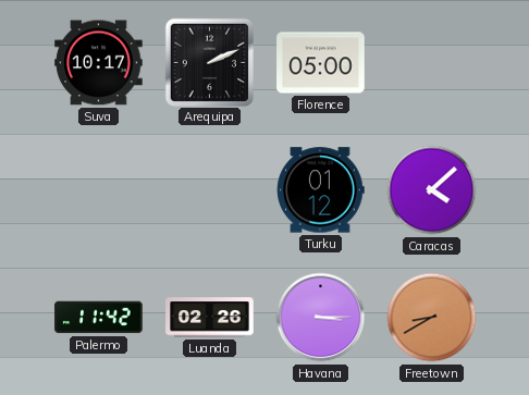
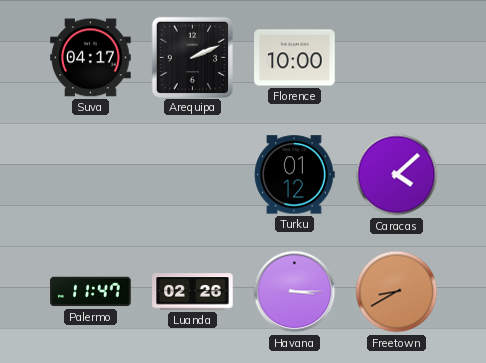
Suva: 10:17 -> 04:17 (91, 58)
Florence: 05:00 -> 10:00 (295, 58)
Palermo: 11:42 -> 11:47 (91, 292)
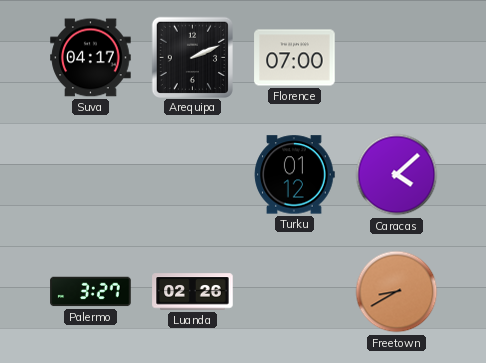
Florence: 10:00 -> 07:00 (295, 58)
Palermo: 11:47 -> 3:27 (91, 292)
Havana: 3:15 -> none (295, 292)
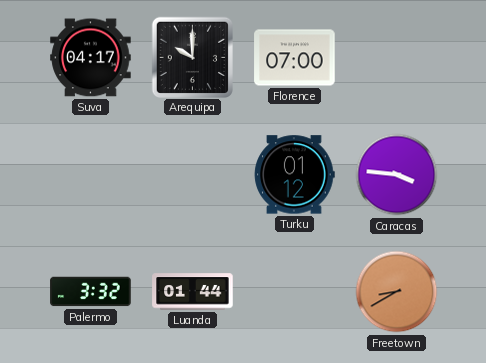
Arequipa: 2:11 -> 10:00 (192, 57)
Caracas: 4:08 -> 3:46 (397, 175)
Palermo: 3:27 -> 3:32 (91, 292)
Luanda: 02:26 -> 01:44 (193, 292)
